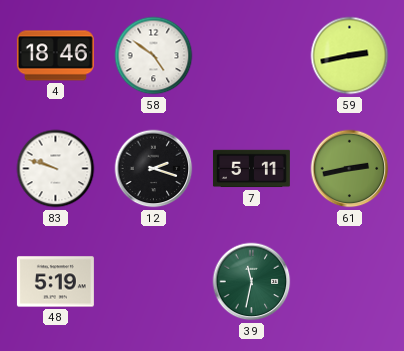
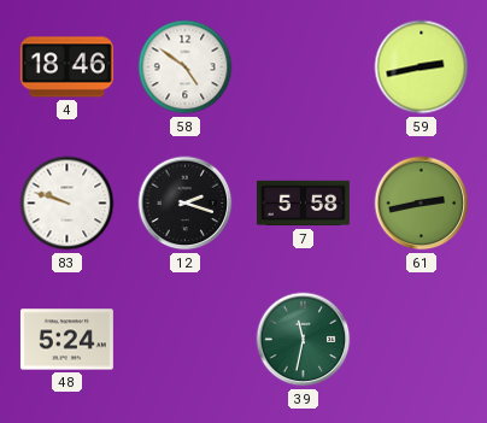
7: 5:11 -> 5:58 (303, 204)
48: 5:19 -> 5:24 (66, 340)
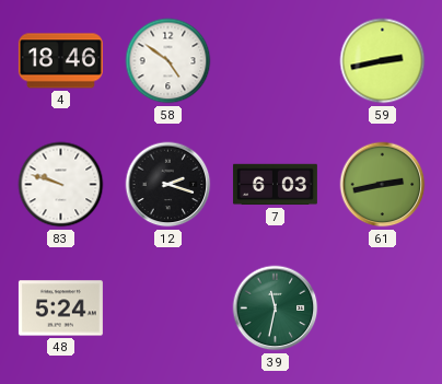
7: 5:58 -> 6:03 (275, 185)
